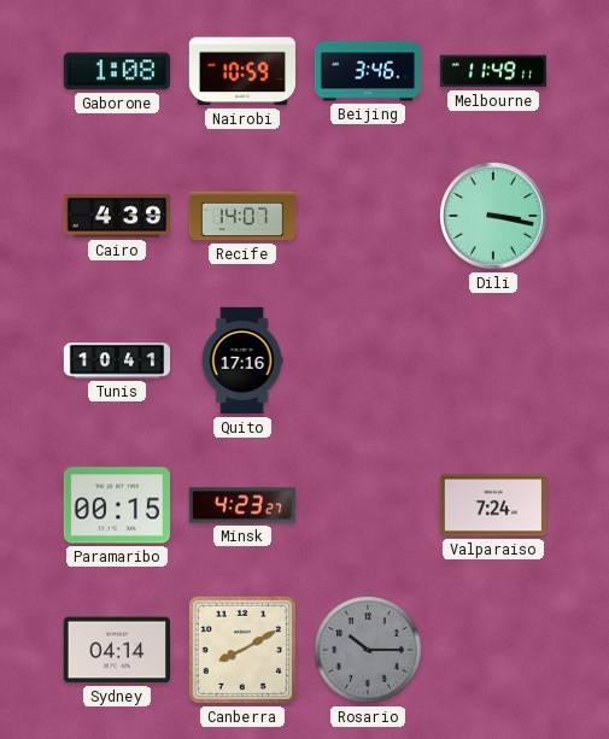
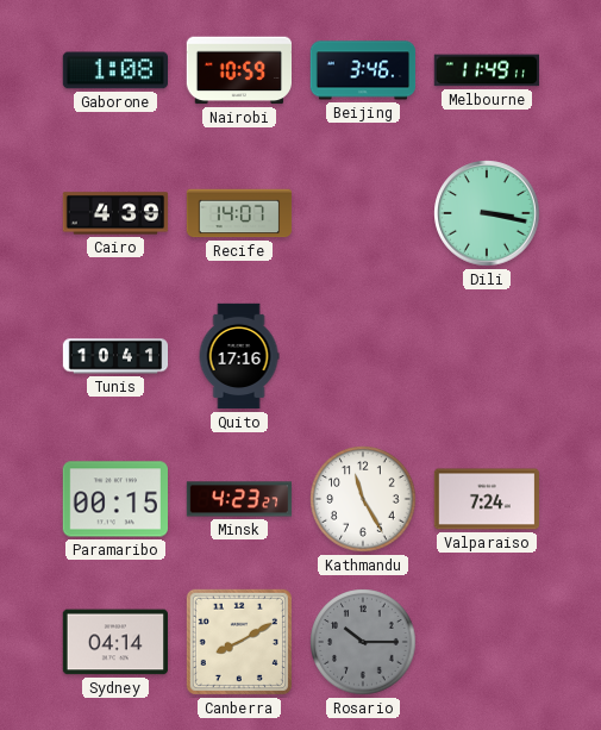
Kathmandu: none -> 11:25 (363, 499)
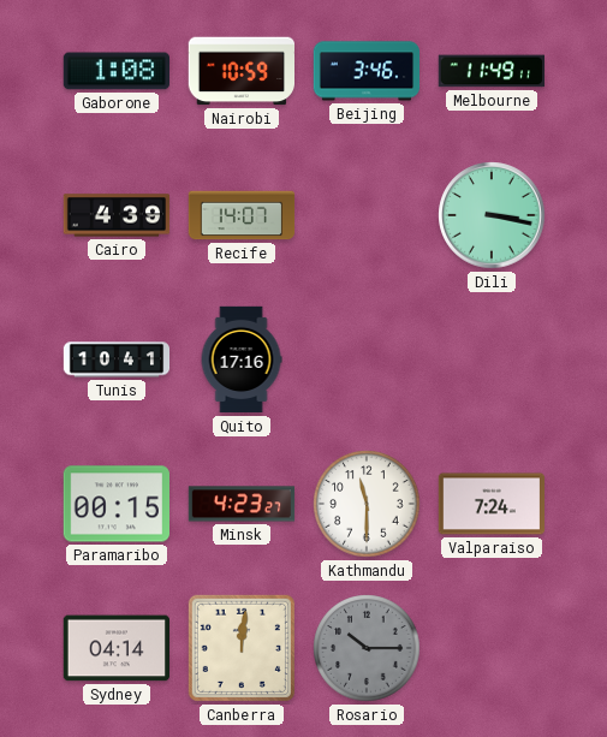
Kathmandu: 11:25 -> 11:30 (367, 504)
Canberra: 8:10 -> 12:01 (242, 648)
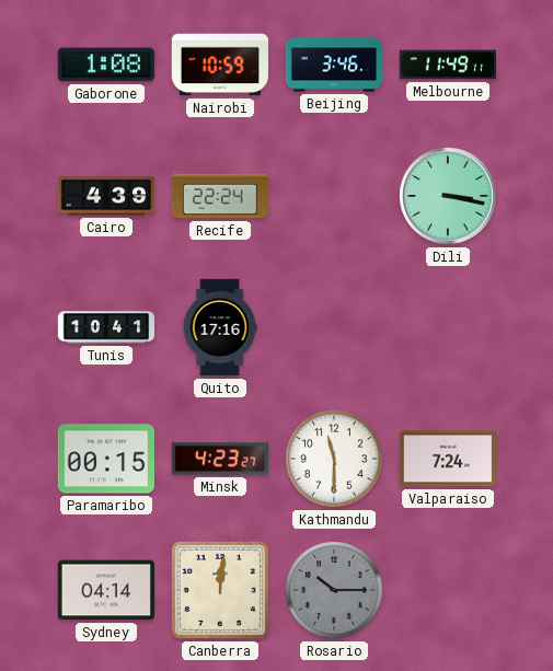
Recife: 14:07 -> 22:24 (220, 196)
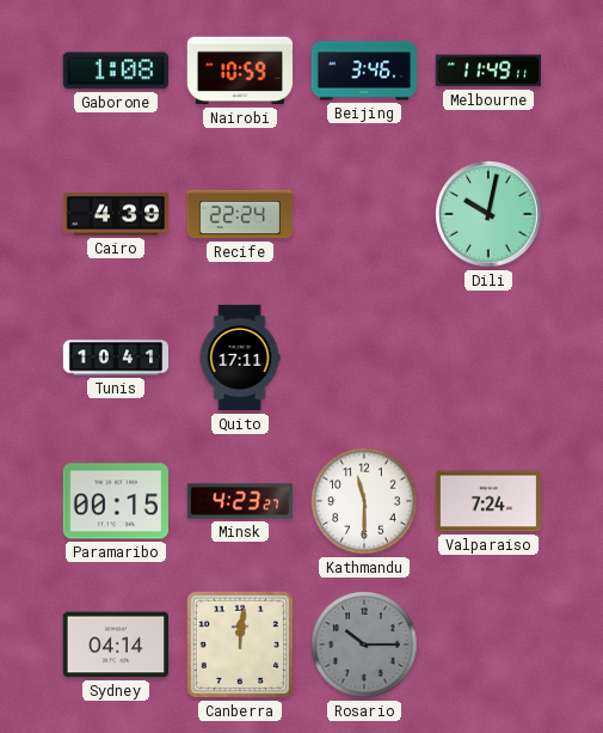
Dili: 3:17 -> 10:02 (488, 214)
Quito: 17:16 -> 17:11 (240, 358)
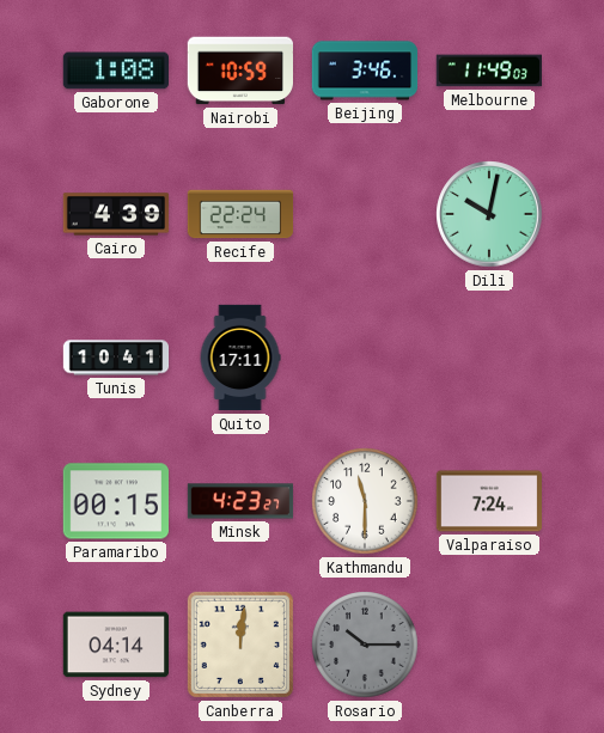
Melbourne: 11:49:11 -> 11:49:03 (488, 71)
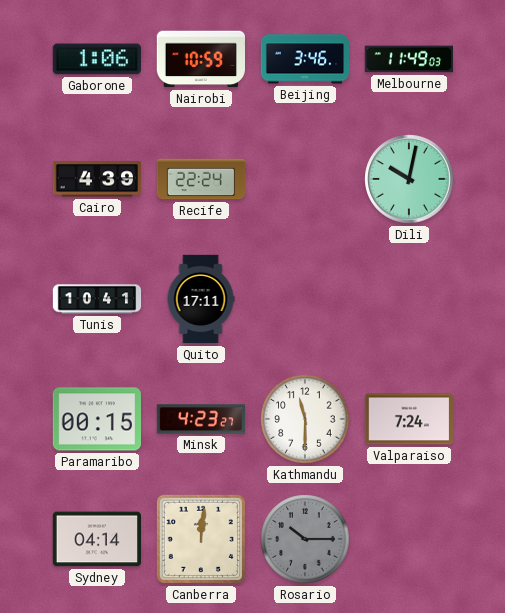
Gaborone: 1:08 -> 1:06 (96, 59)
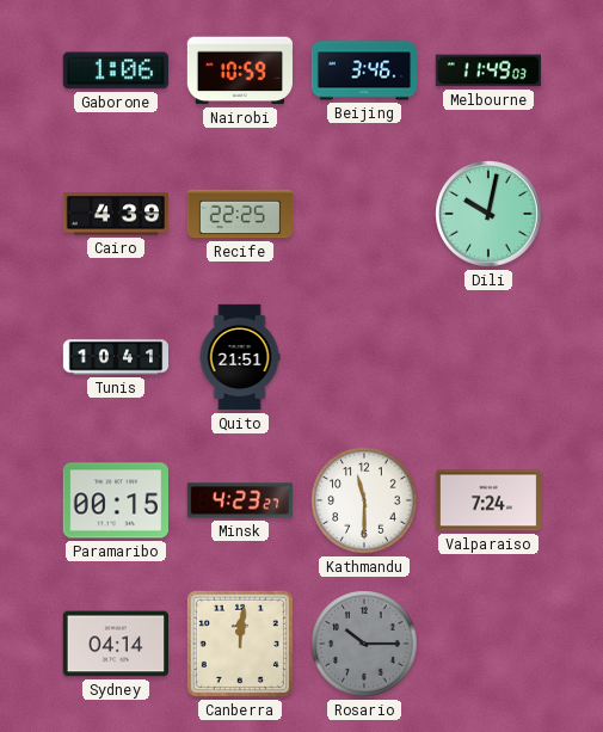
Recife: 22:24 -> 22:25 (240, 214)
Quito: 17:11 -> 21:51 (240, 357)
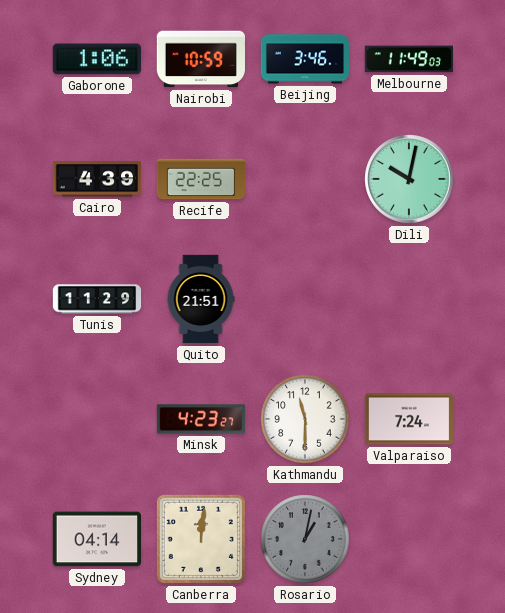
Tunis: 10:41 -> 11:29 (97, 299)
Paramaribo: 00:15 -> none (115, 500)
Rosario: 10:15 -> 1:02 (305, 539)
